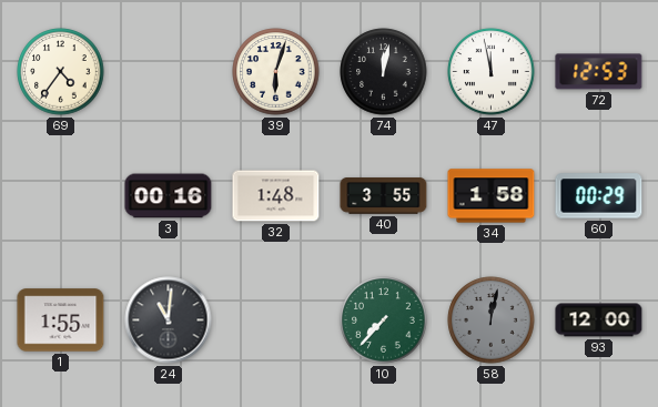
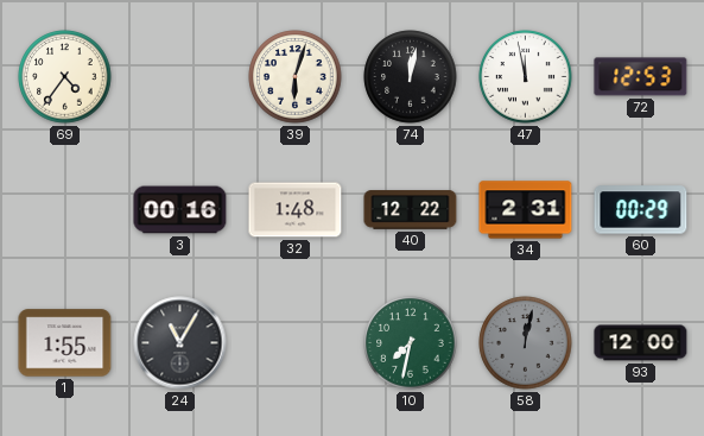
40: 3:55 -> 12:22 (411, 210)
34: 1:58 -> 2:31 (526, 210)
24: 11:01 -> 11:05 (180, 343)
10: 7:37 -> 7:32 (411, 343)
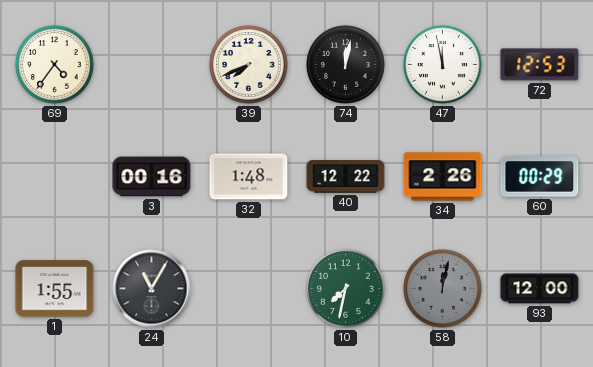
39: 6:03 -> 7:41 (249, 65)
34: 2:31 -> 2:26 (443, 177)
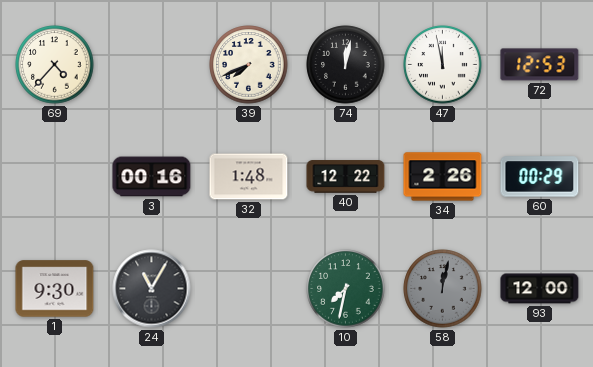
69: 4:36 -> 4:37 (55, 65)
1: 1:55 -> 9:30 (55, 289)
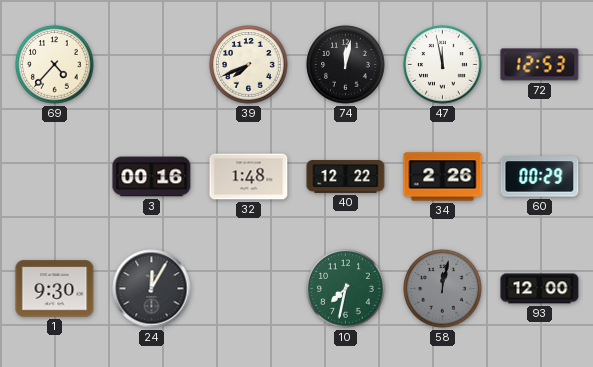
24: 11:05 -> 12:05 (152, 289)
